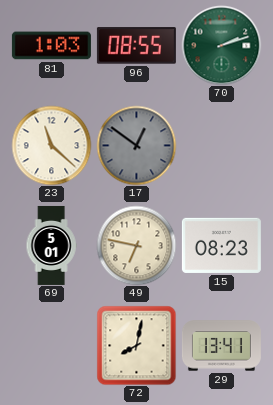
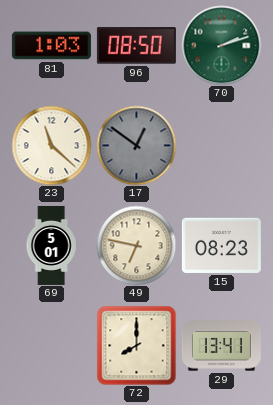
96: 08:55 -> 08:50 (136, 46)
72: 8:02 -> 8:00 (136, 345)
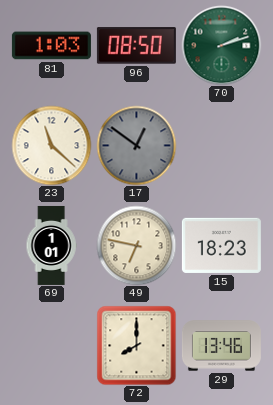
69: 5:01 -> 1:01 (51, 245)
15: 08:23 -> 18:23 (221, 245)
29: 13:41 -> 13:46 (221, 346)
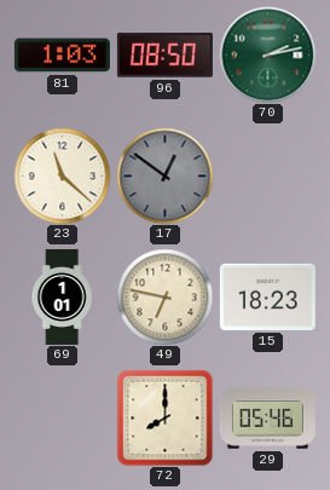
70: 2:12 -> 2:13 (267, 54)
29: 13:46 -> 05:46 (267, 419)
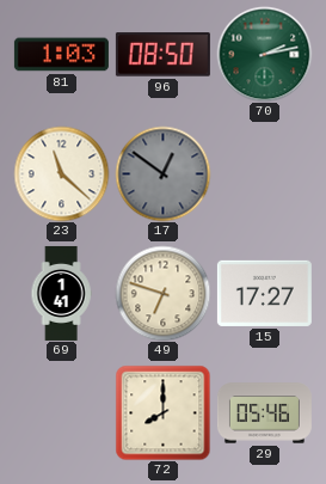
69: 1:01 -> 1:41 (61, 293)
49: 6:47 -> 6:48 (162, 293)
15: 18:23 -> 17:27 (264, 293)
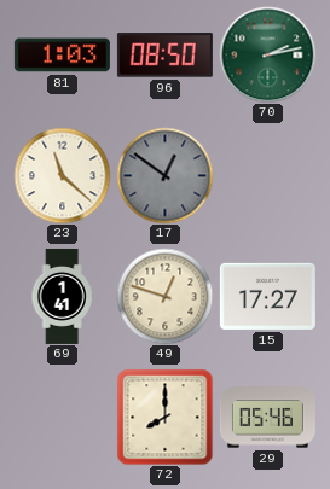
49: 6:48 -> 12:48 (164, 296)
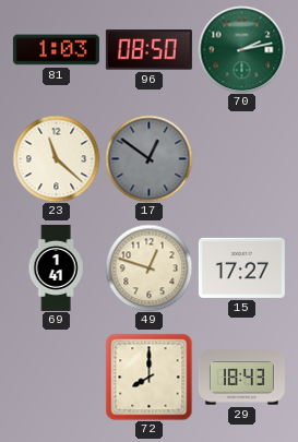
29: 05:46 -> 18:43 (241, 378)
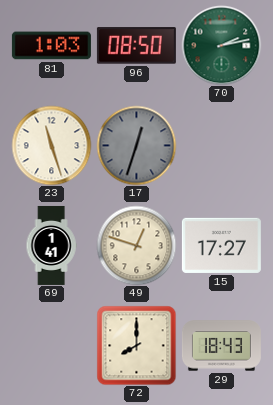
23: 11:22 -> 11:27 (51, 145)
17: 12:51 -> 12:33 (136, 145)
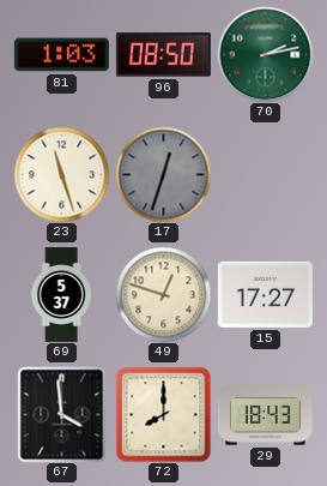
69: 1:41 -> 5:37 (61, 294)
67: none -> 3:59 (62, 414)
